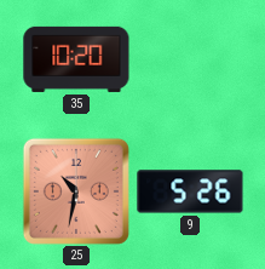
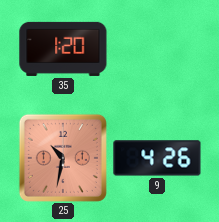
35: 10:20 -> 1:20 (63, 49)
9: 5:26 -> 4:26 (157, 158)
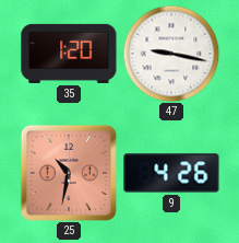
47: none -> 9:17 (171, 54)
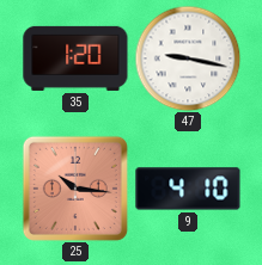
25: 10:32 -> 10:16 (75, 189)
9: 4:26 -> 4:10 (188, 189)
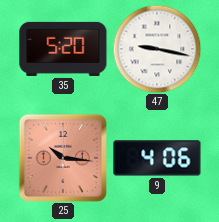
35: 1:20 -> 5:20 (63, 49)
9: 4:10 -> 4:06 (157, 158)
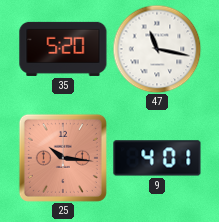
47: 9:17 -> 11:17 (157, 49)
9: 4:06 -> 4:01 (157, 158)
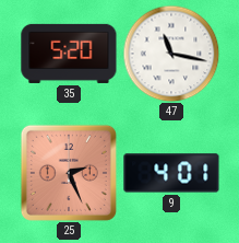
25: 10:16 -> 2:26 (69, 173)
